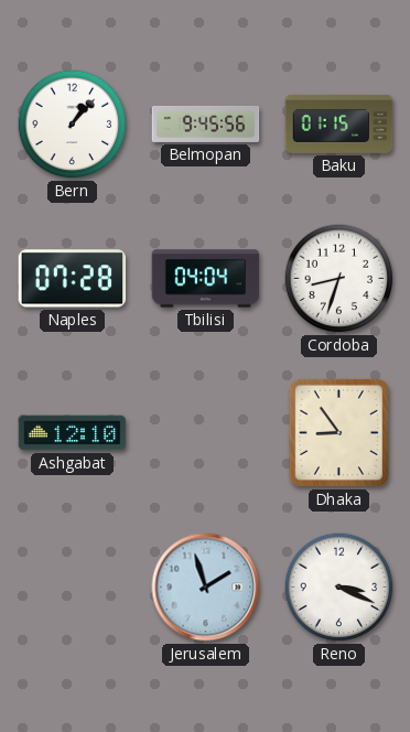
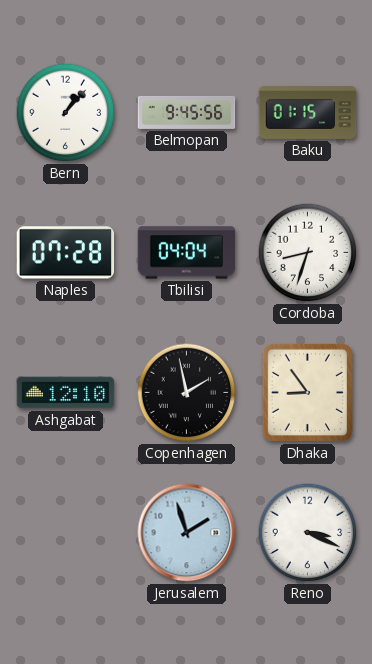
Copenhagen: none -> 1:58 (187, 393)
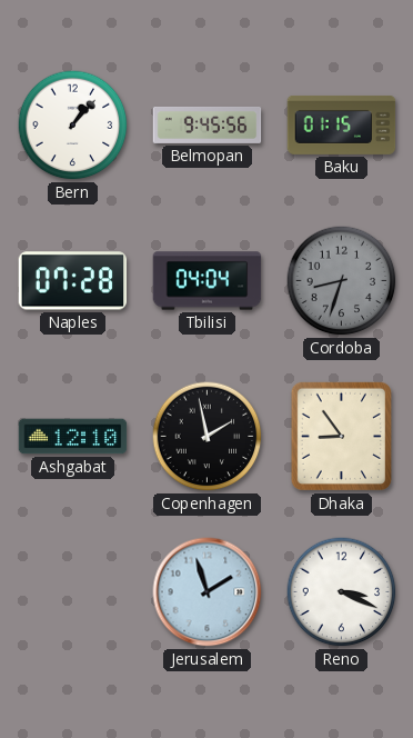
Cordoba dial: white -> grey (342, 281)
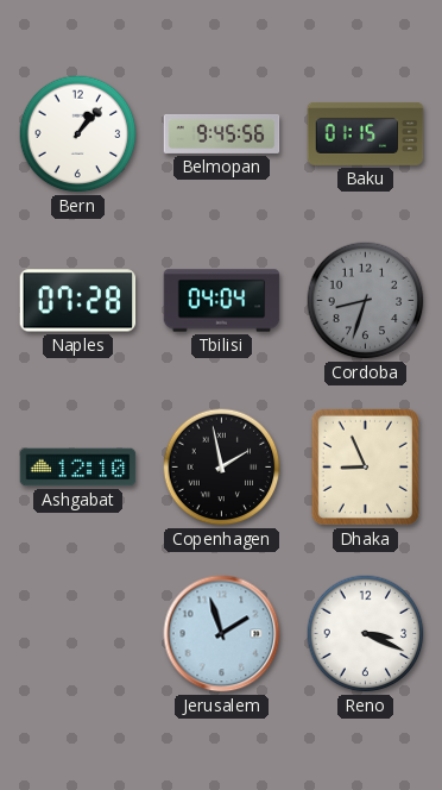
Dhaka: 8:54 -> 8:56 (365, 466)
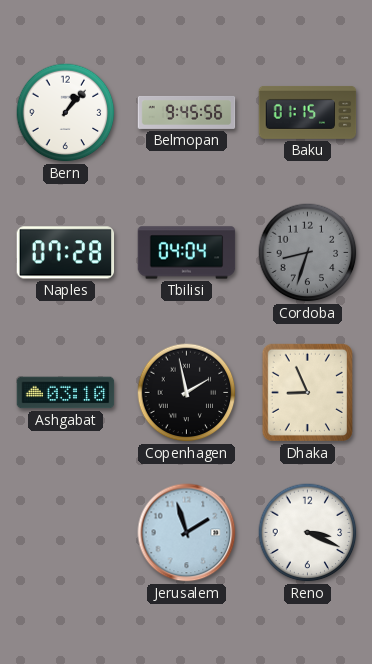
Ashgabat: 12:10 -> 03:10 (66, 393)
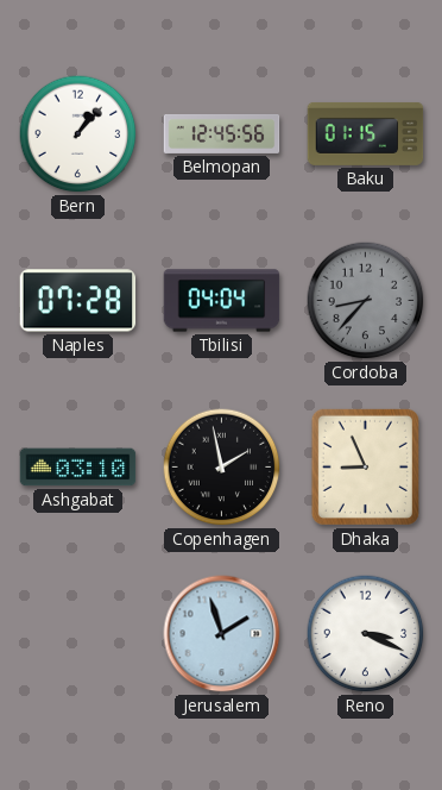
Belmopan: 9:45 -> 12:45 (222, 133)
Cordoba: 8:33 -> 8:37 (366, 301)
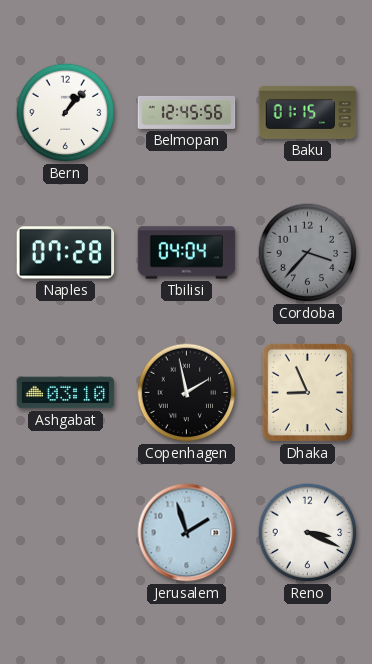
Cordoba: 8:37 -> 3:37 (308, 253)
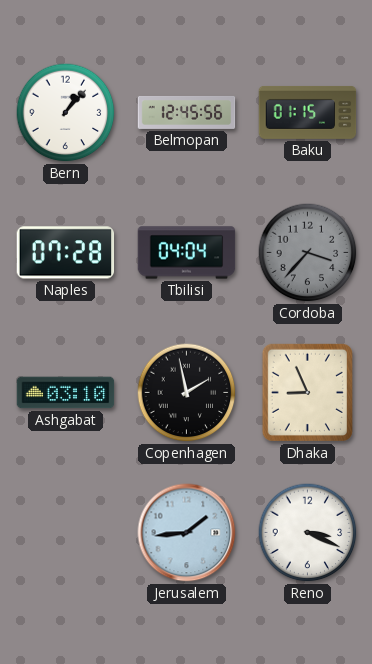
Jerusalem: 1:57 -> 1:44 (187, 533)
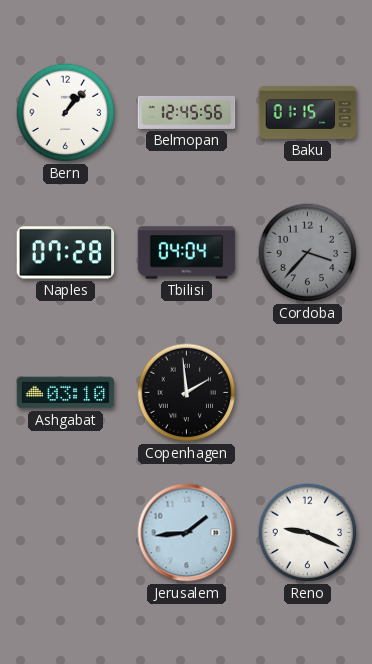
Copenhagen: 1:58 -> 1:59 (187, 393)
Dhaka: 8:56 -> none (307, 392)
Reno: 3:19 -> 9:19 (308, 533)
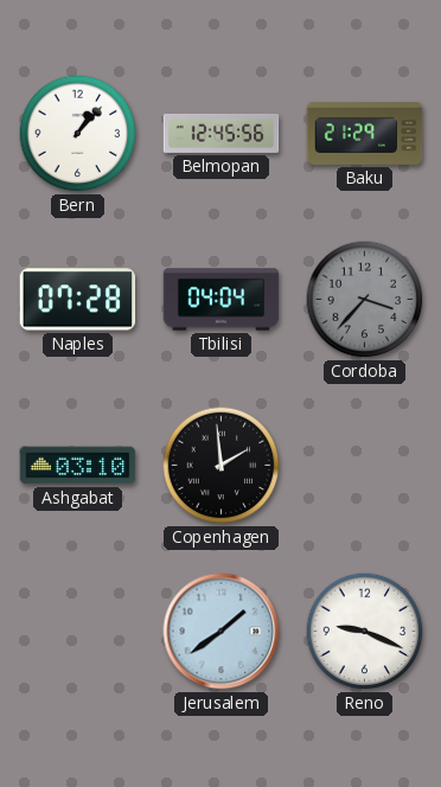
Baku: 01:15 -> 21:29 (365, 133)
Jerusalem: 1:44 -> 1:39 (222, 632)
